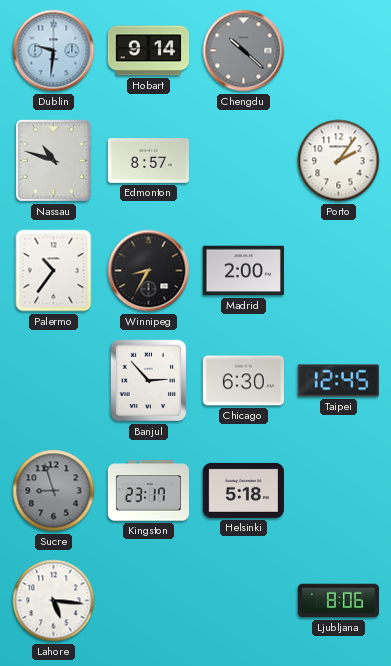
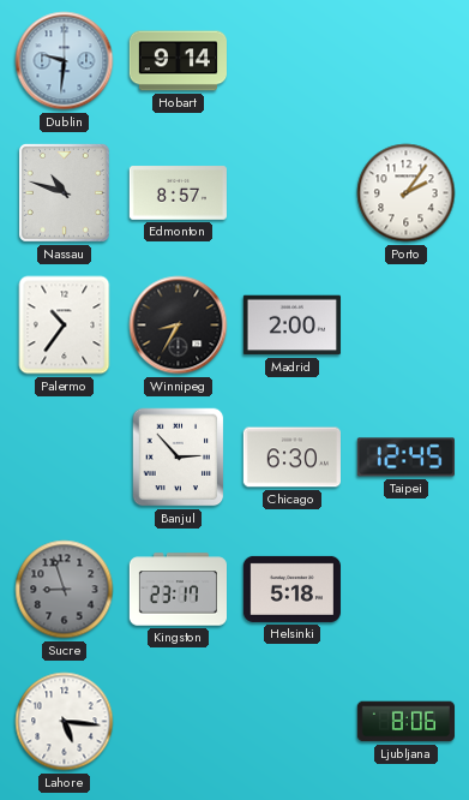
Chengdu: 10:22 -> none (244, 51)
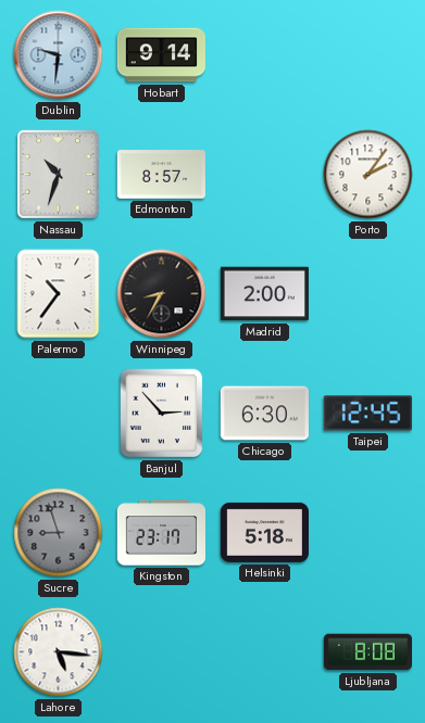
Nassau: 10:48 -> 10:33 (58, 174)
Ljubljana: 8:06 -> 8:08 (367, 652)
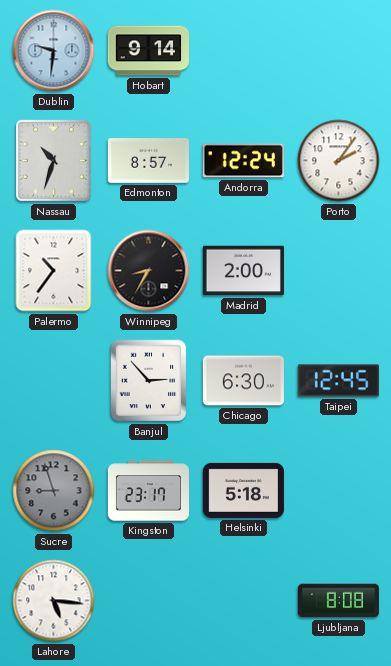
Andorra: none -> 12:24 (243, 161)
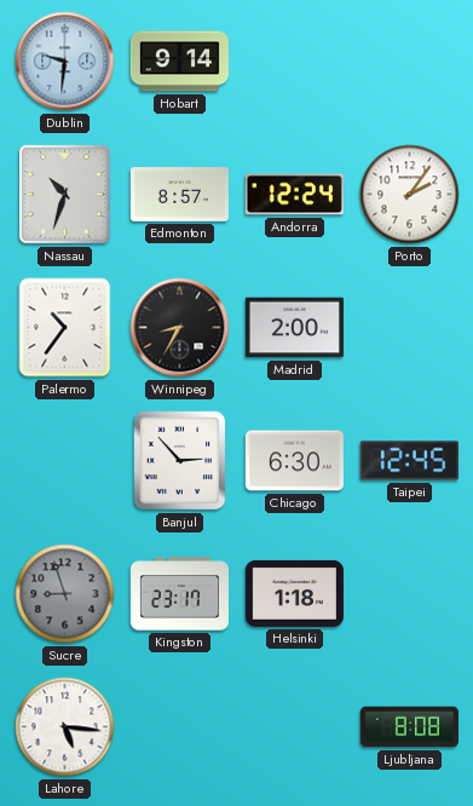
Helsinki: 5:18 -> 1:18 (294, 593)
